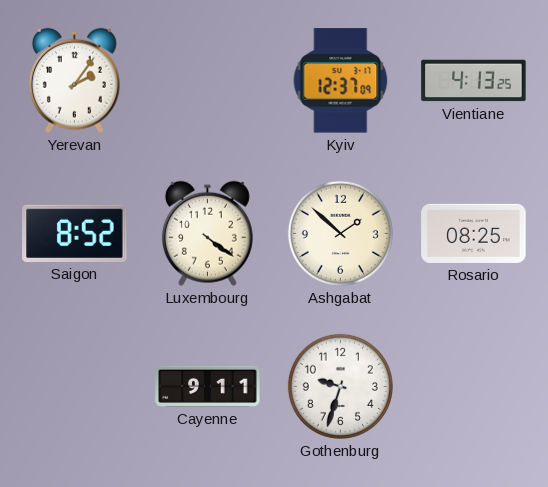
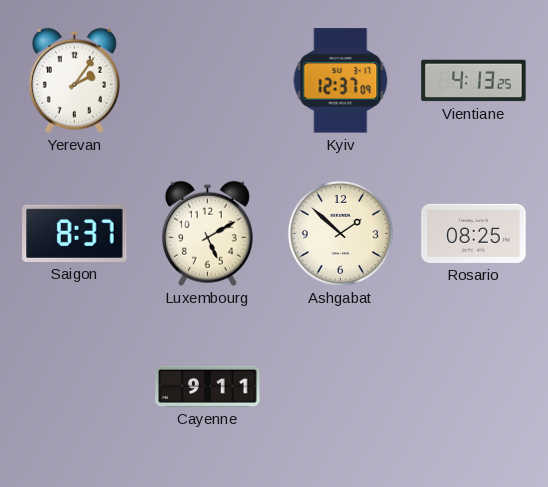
Saigon: 8:52 -> 8:37 (75, 233)
Luxembourg: 4:21 -> 5:10 (207, 233)
Gothenburg: 9:33 -> none (340, 386)
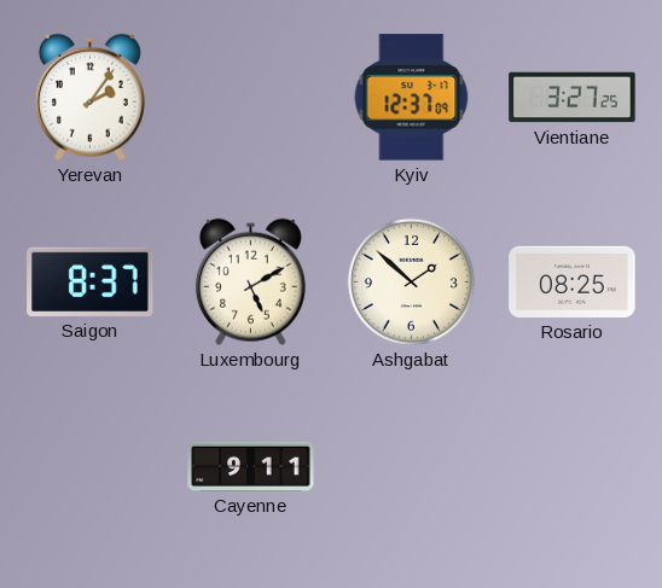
Vientiane: 4:13 -> 3:27 (573, 98)
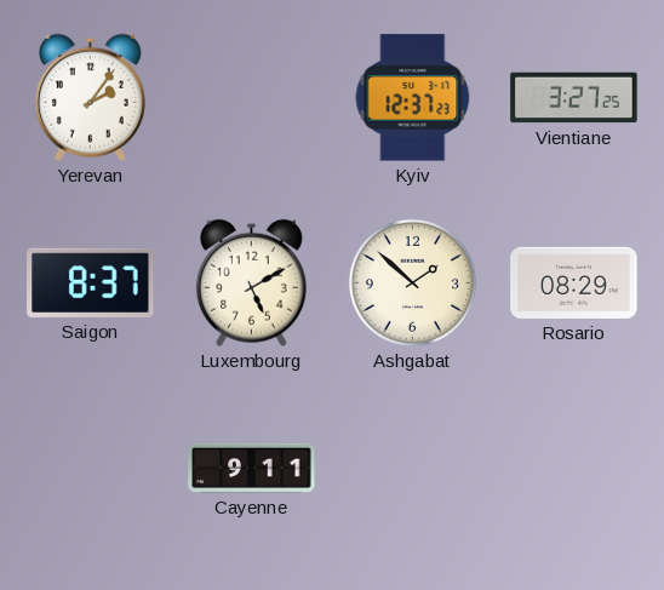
Kyiv: 12:37:09 -> 12:37:23 (413, 98)
Rosario: 08:25 -> 08:29 (574, 282)
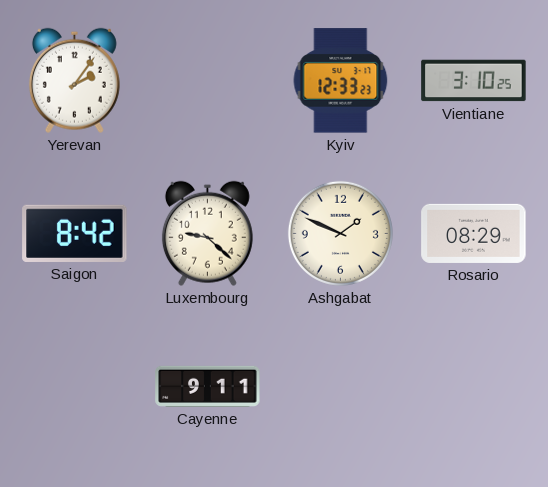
Kyiv: 12:37 -> 12:33 (341, 81)
Vientiane: 3:27 -> 3:10 (474, 81)
Saigon: 8:37 -> 8:42 (75, 233)
Luxembourg: 5:10 -> 9:22 (207, 233)
Ashgabat: 1:52 -> 1:49 (340, 233)
